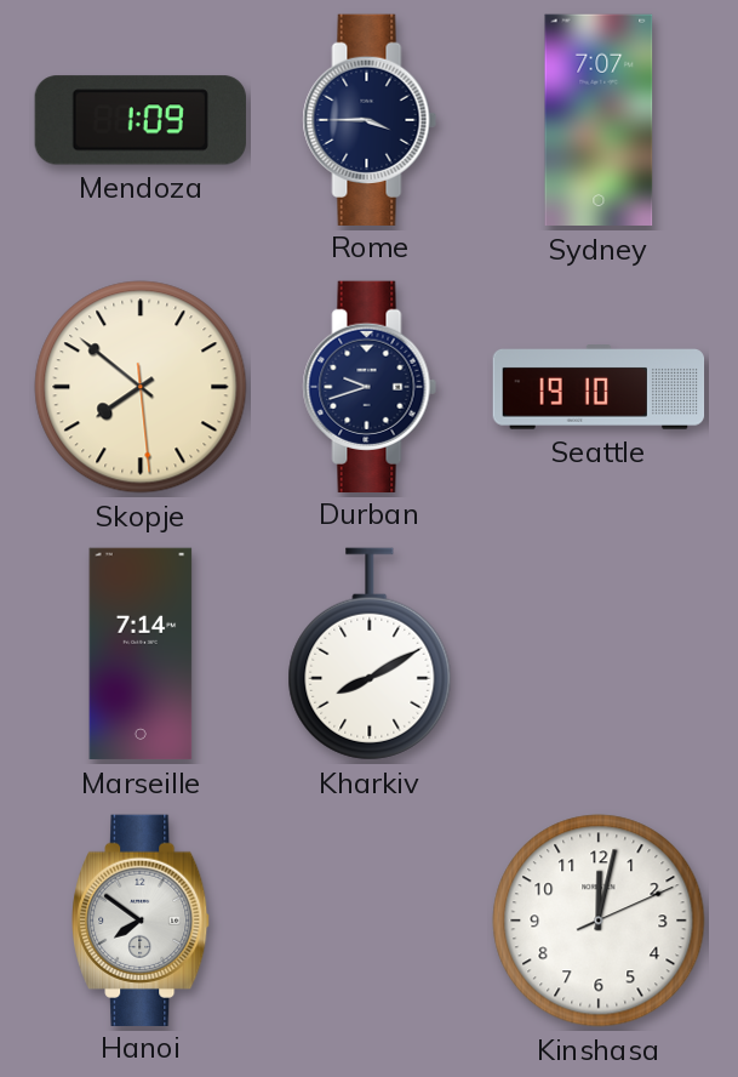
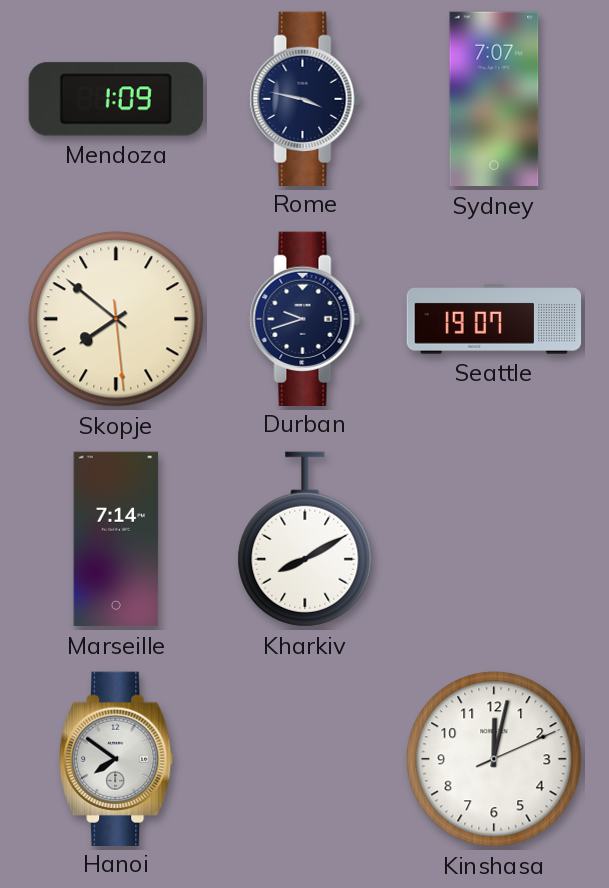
Rome: 3:45 -> 3:47 (305, 98)
Seattle: 19:10 -> 19:07 (494, 319)
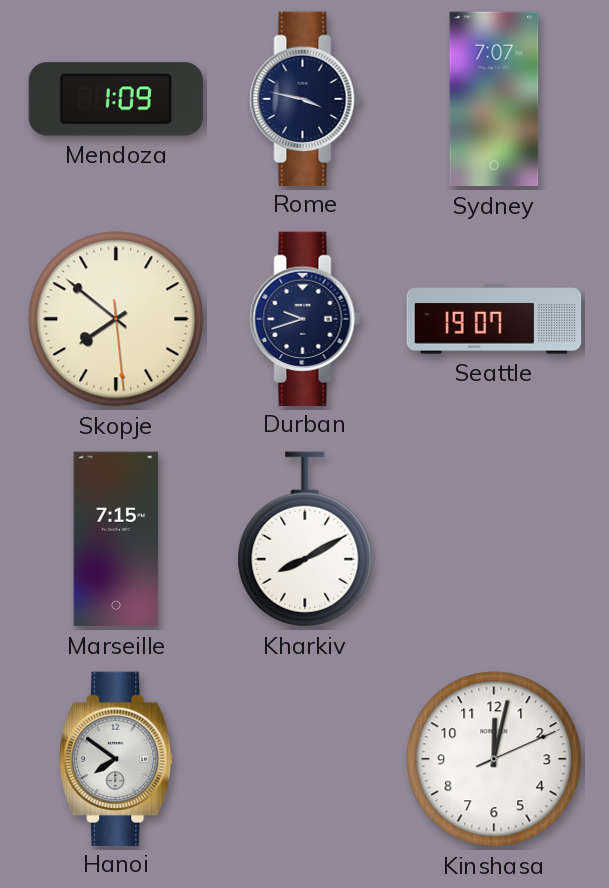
Marseille: 7:14 -> 7:15 (116, 539)
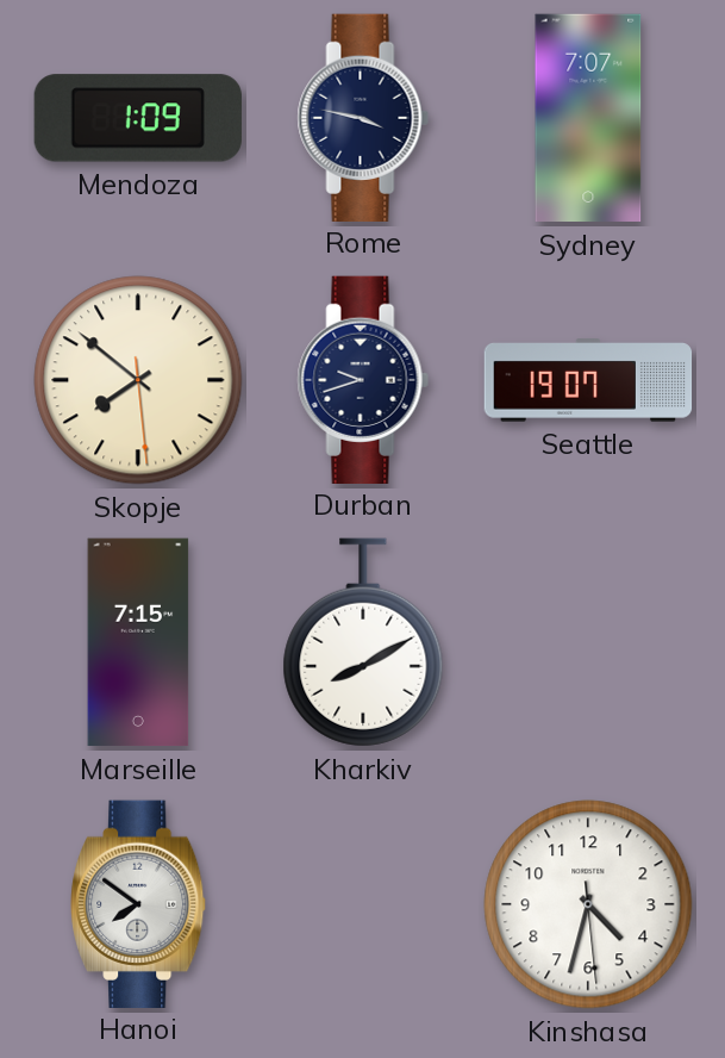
Kinshasa: 12:02 -> 4:32 (588, 904)
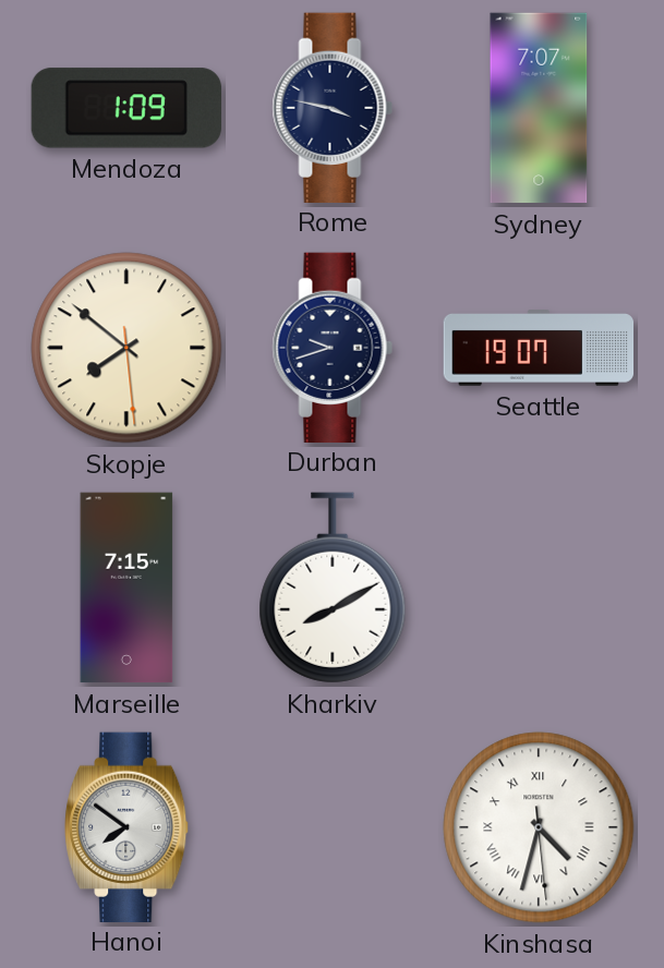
Kinshasa numerals: Arabic -> Roman (539, 827)
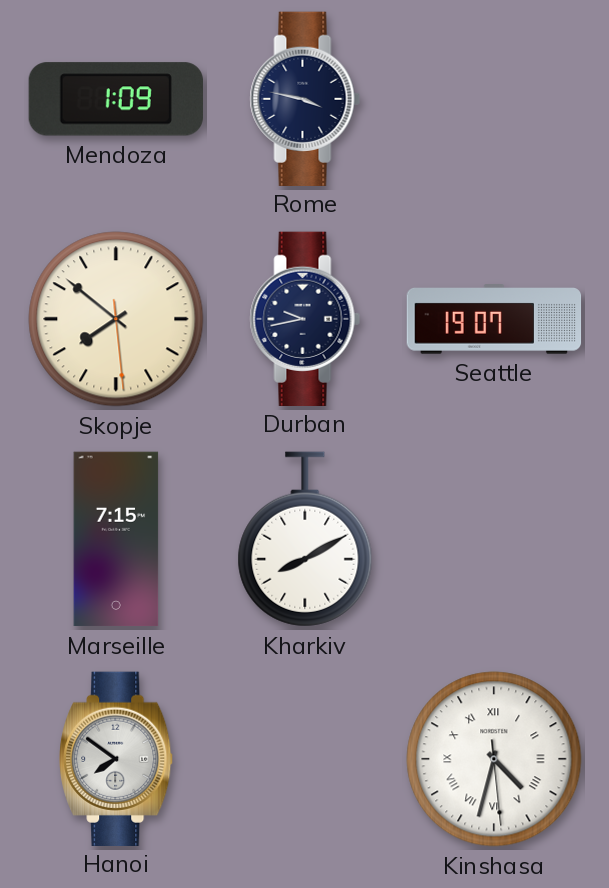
Sydney: 7:07 -> none (539, 108)
Durban: 9:42 -> 9:43 (305, 318)
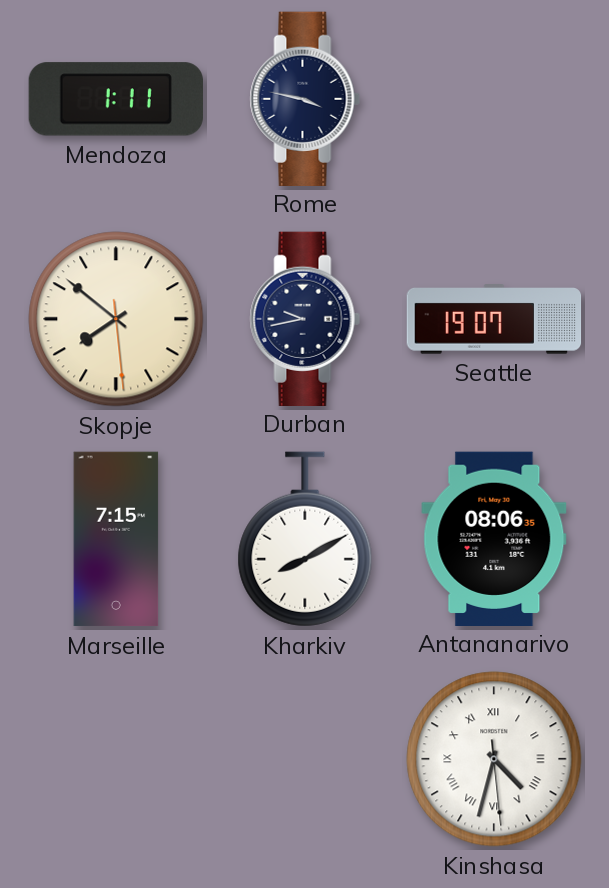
Mendoza: 1:09 -> 1:11 (116, 99)
Antananarivo: none -> 08:06 (494, 538)
Hanoi: 7:51 -> none (117, 758)
